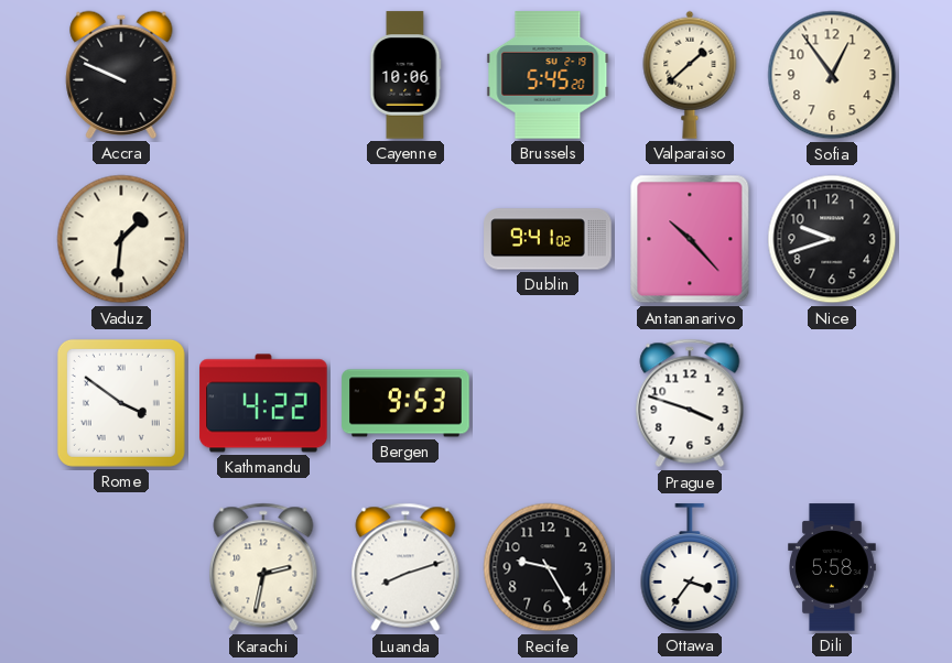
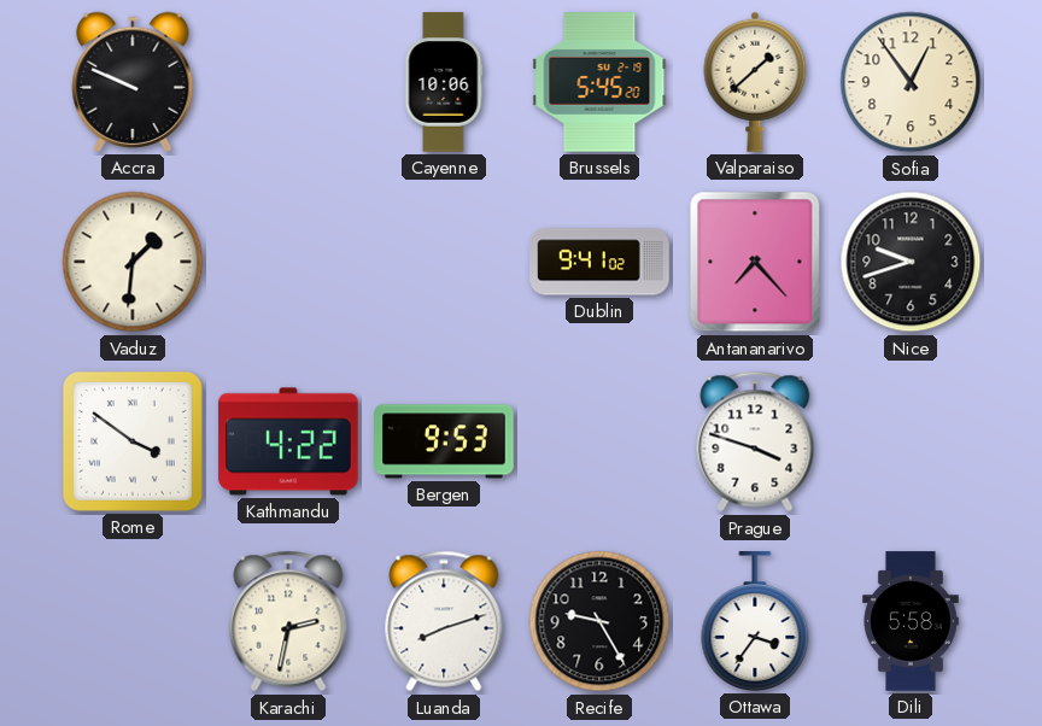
Antananarivo: 10:23 -> 7:23 (755, 262)
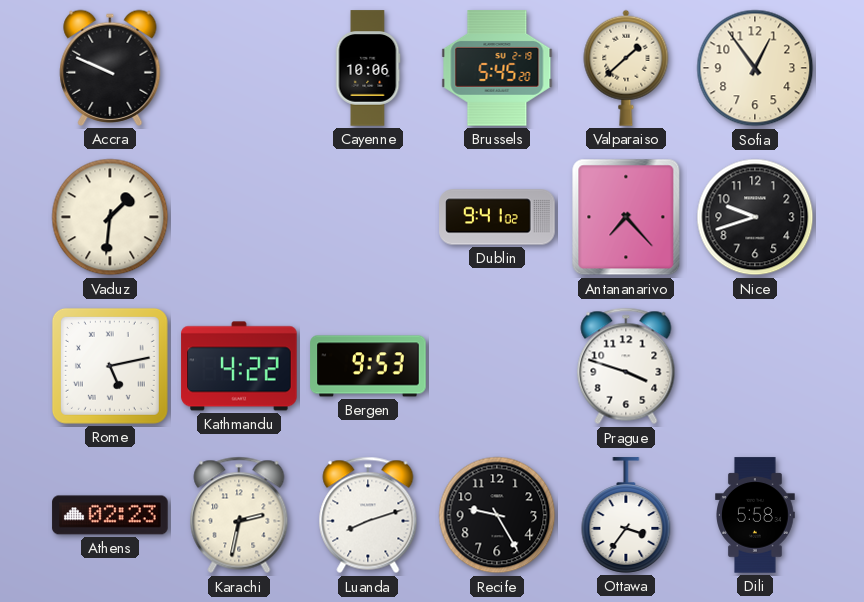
Rome: 3:51 -> 5:13 (110, 366)
Athens: none -> 02:23 (110, 515)
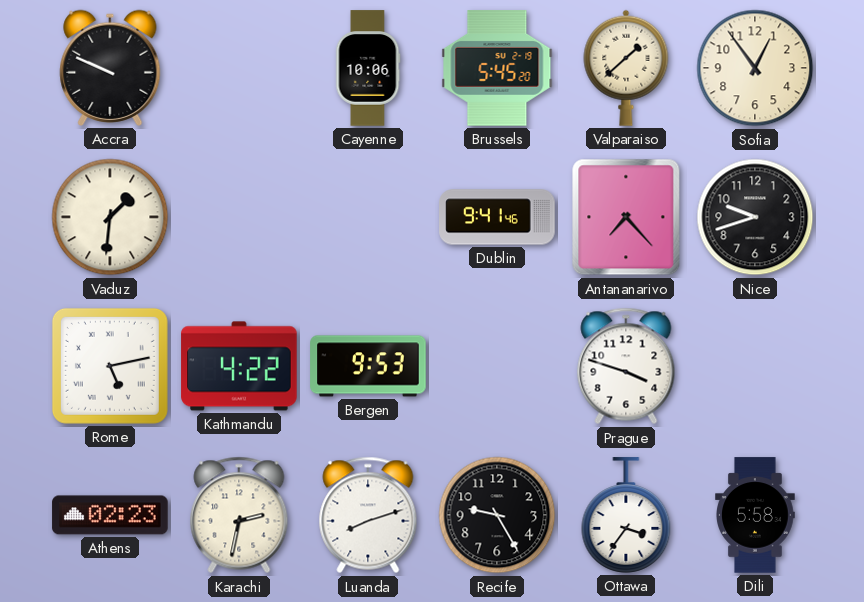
Dublin: 9:41:02 -> 9:41:46 (497, 217)
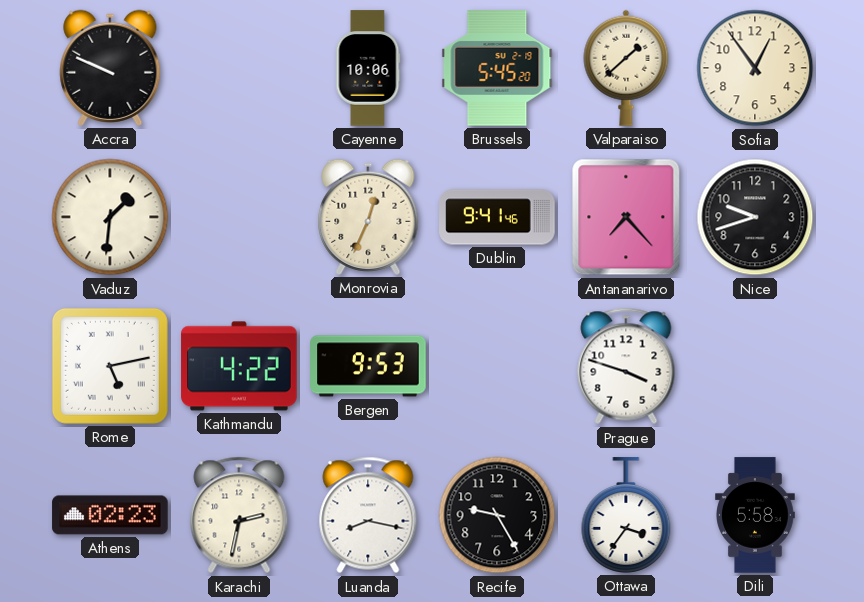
Monrovia: none -> 12:34 (368, 217)
Luanda: 8:12 -> 8:17 (368, 515)
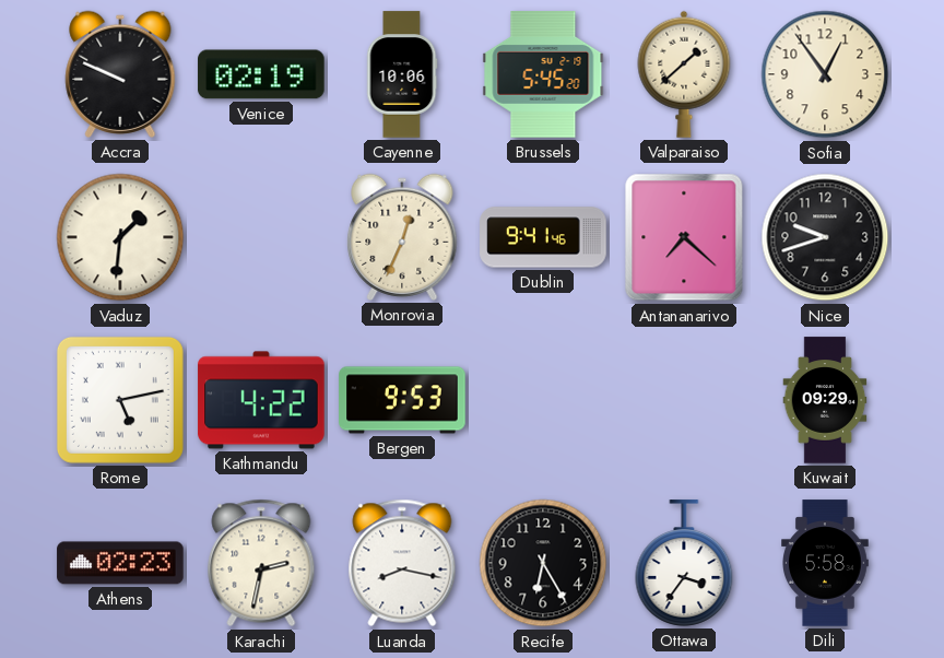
Venice: none -> 02:19 (261, 74)
Antananarivo: 7:23 -> 7:22 (684, 237)
Prague: 3:48 -> none (626, 366)
Kuwait: none -> 09:29 (825, 400)
Recife: 9:25 -> 6:25 (543, 563)
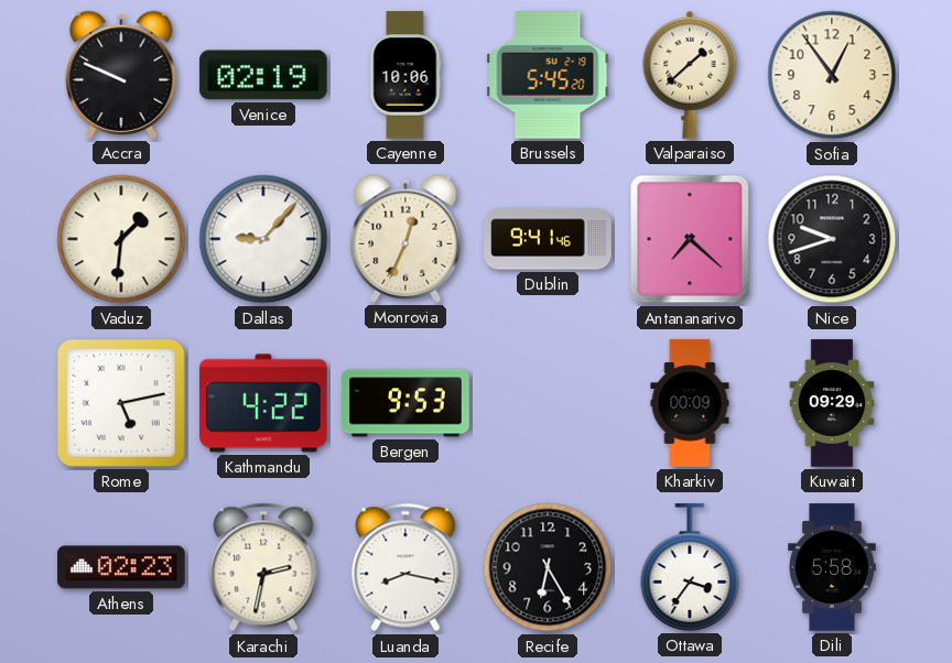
Dallas: none -> 9:07 (263, 239)
Kharkiv: none -> 00:09 (690, 403)
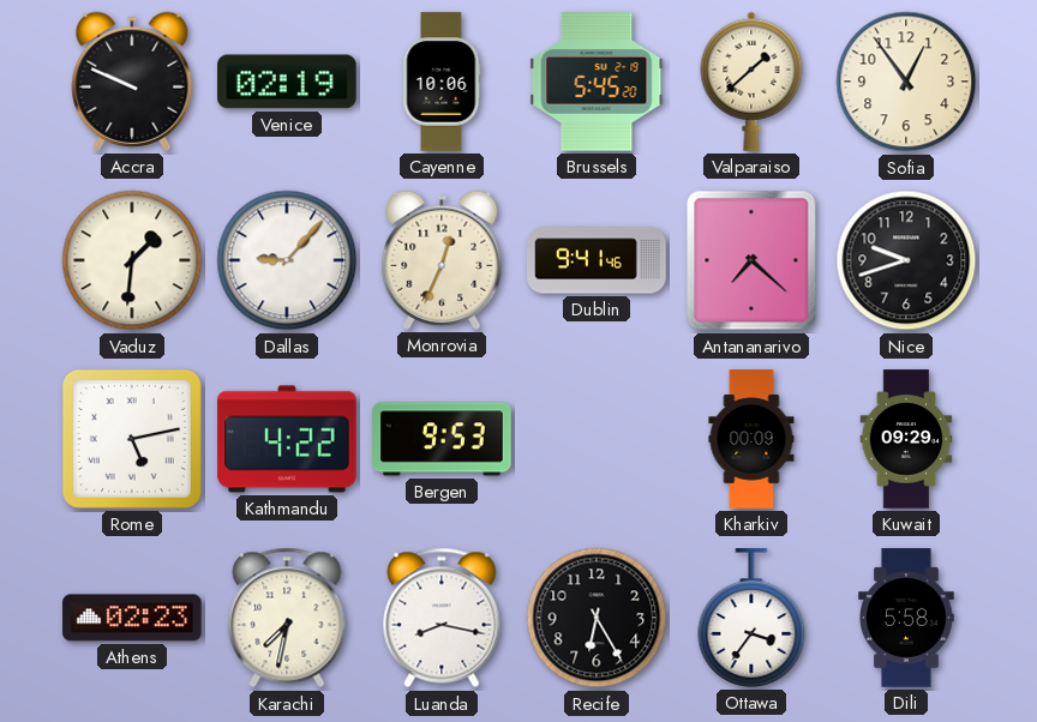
Karachi: 2:32 -> 7:32 (287, 618)
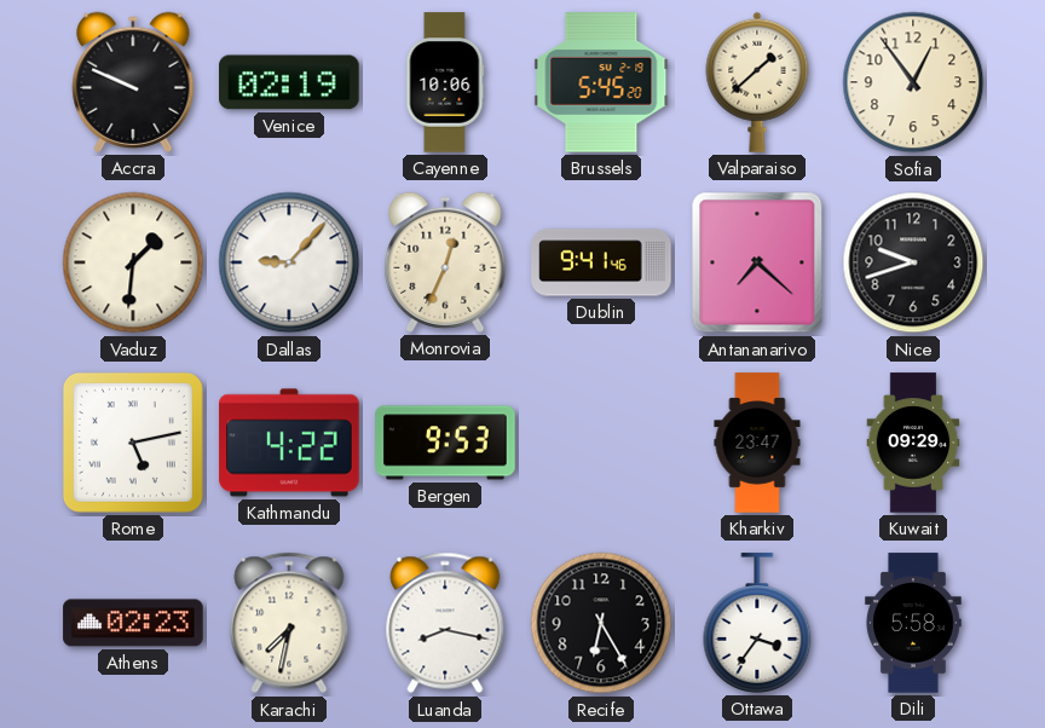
Kharkiv: 00:09 -> 23:47 (757, 443)
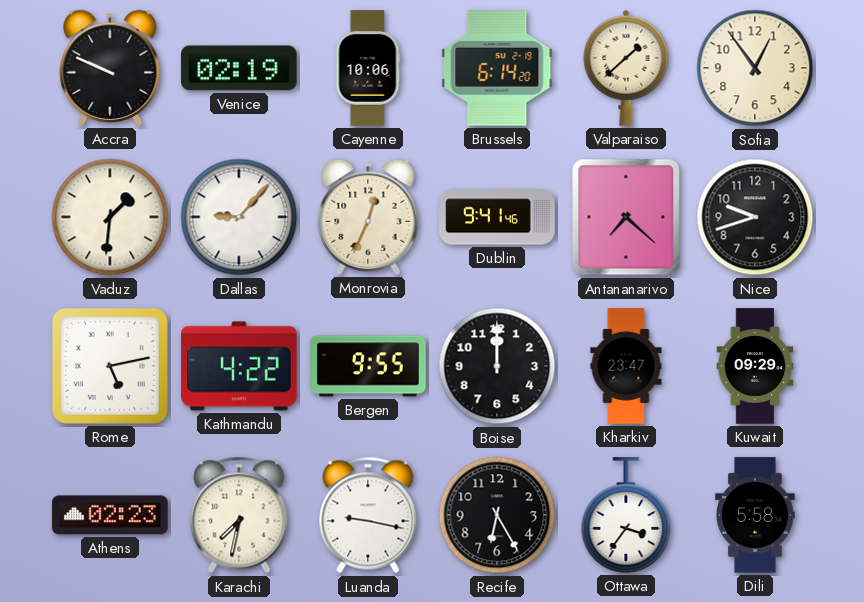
Brussels: 5:45 -> 6:14 (497, 68)
Bergen: 9:53 -> 9:55 (368, 366)
Boise: none -> 12:00 (497, 366)
Luanda: 8:17 -> 9:17 (368, 515)
